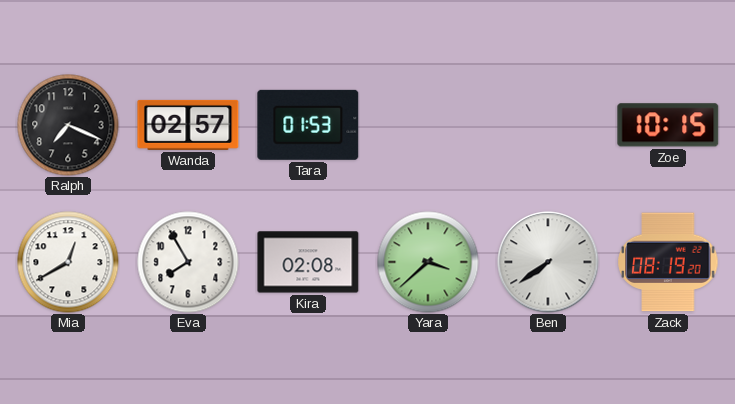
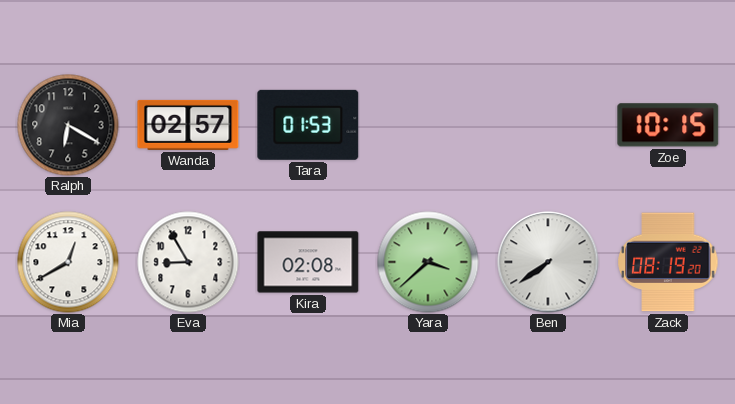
Ralph: 7:19 -> 6:20 (68, 125)
Eva: 7:55 -> 8:55 (188, 262)
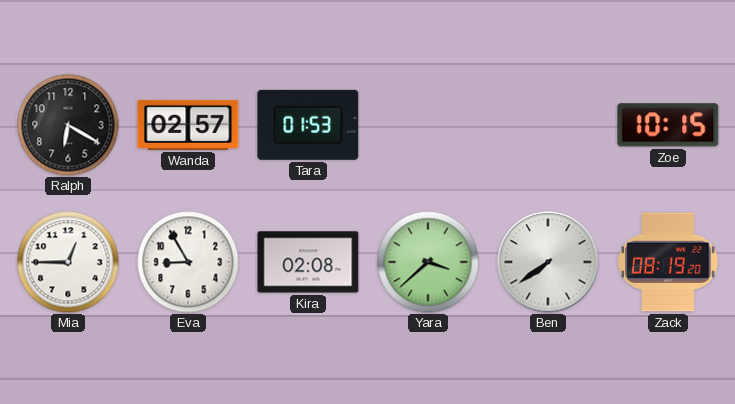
Mia: 12:40 -> 12:45 (68, 262)
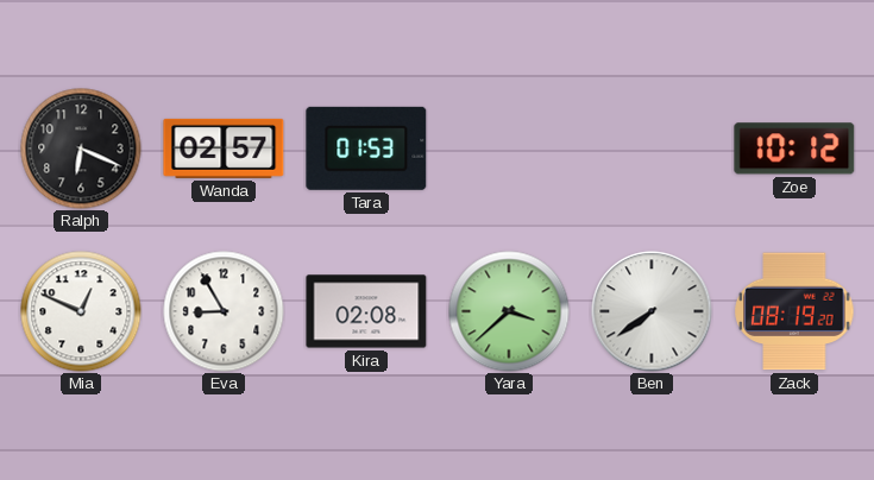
Ralph: 6:20 -> 6:19 (81, 149)
Zoe: 10:15 -> 10:12 (794, 149)
Mia: 12:45 -> 12:49 (81, 311)
